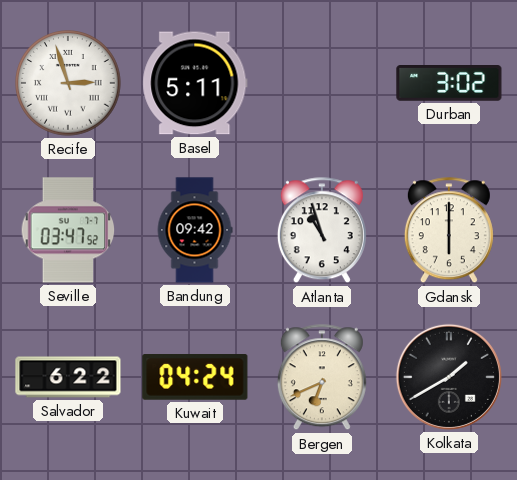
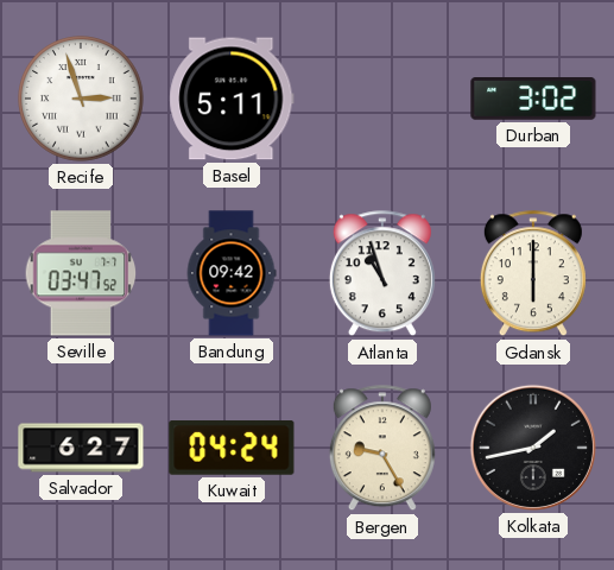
Salvador: 6:22 -> 6:27 (81, 448)
Bergen: 6:41 -> 9:25 (382, 449)
Kolkata: 1:40 -> 1:43 (533, 448)
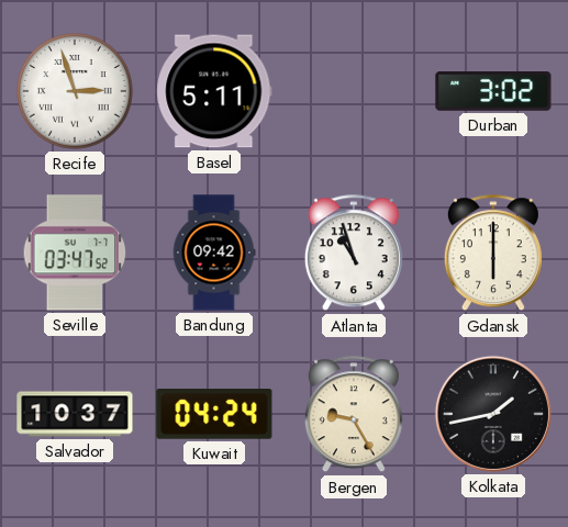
Salvador: 6:27 -> 10:37 (75, 414)
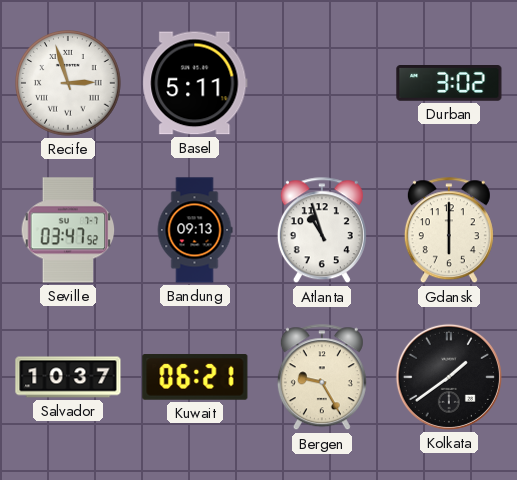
Bandung: 09:42 -> 09:13 (195, 230)
Kuwait: 04:24 -> 06:21 (195, 378)
Kolkata: 1:43 -> 1:39 (449, 377)
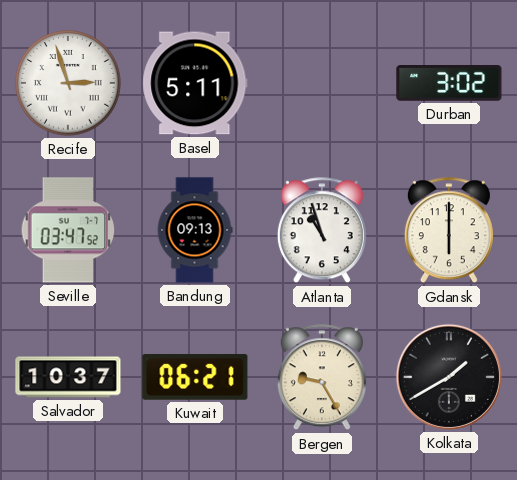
Kolkata: 1:39 -> 1:40 (449, 377)
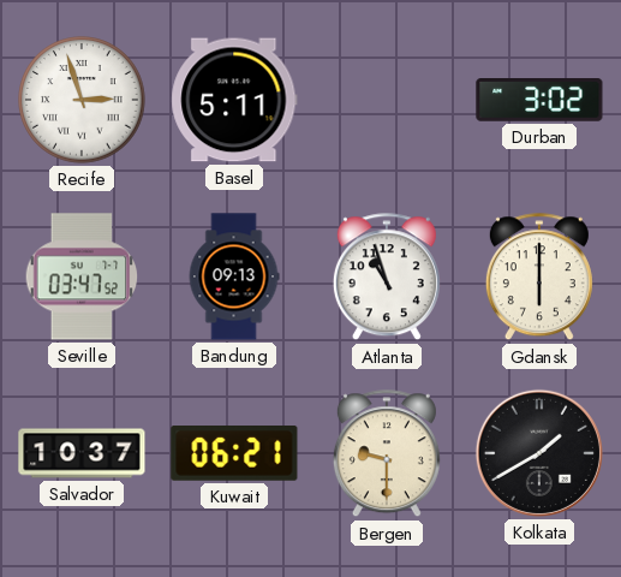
Bergen: 9:25 -> 9:30 (387, 454)
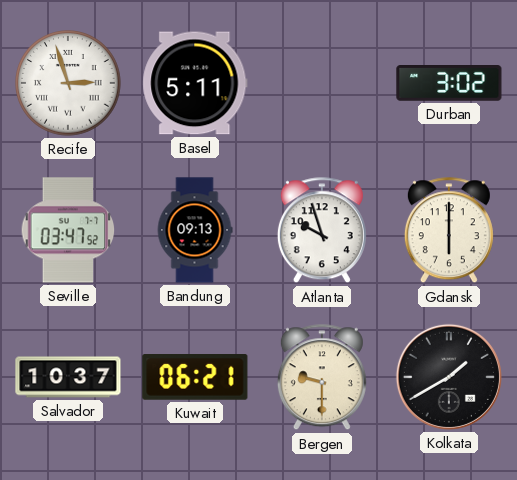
Atlanta: 10:57 -> 9:57 (322, 231)
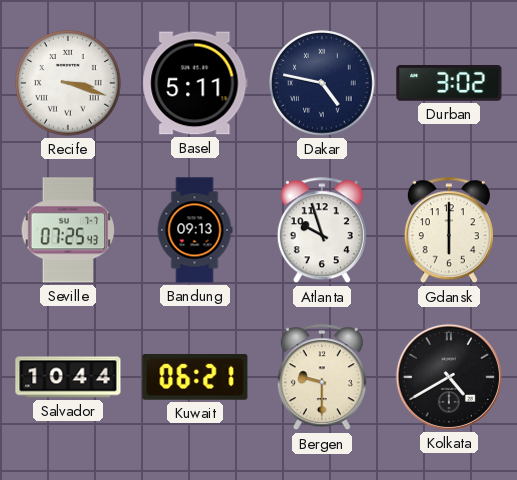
Recife: 2:57 -> 3:18 (68, 83)
Dakar: none -> 4:47 (322, 83)
Seville: 03:47 -> 07:25 (68, 230)
Salvador: 10:37 -> 10:44 (68, 377)
Kolkata: 1:40 -> 4:40 (449, 377)
